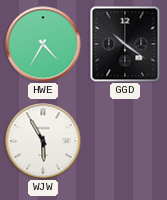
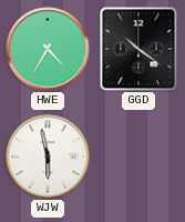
WJW: 5:55 -> 5:58 (48, 157)
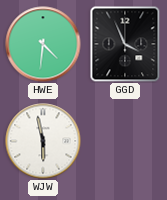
HWE: 4:35 -> 4:31 (43, 44)
GGD: 10:21 -> 3:56 (125, 44)
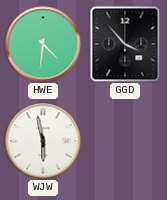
GGD: 3:56 -> 3:53 (125, 44)
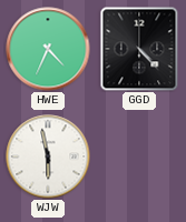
HWE: 4:31 -> 4:34 (48, 49)
GGD: 3:53 -> 4:23 (139, 49)
